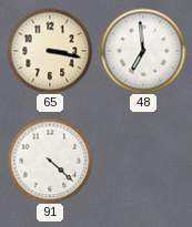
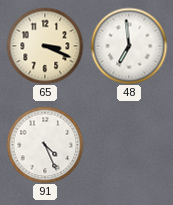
65: 3:17 -> 3:19 (45, 46)
91: 4:22 -> 4:26 (45, 145)
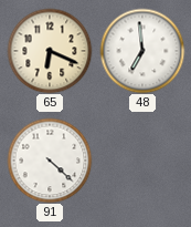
65: 3:19 -> 6:19 (50, 51)
91: 4:26 -> 4:22 (50, 161)
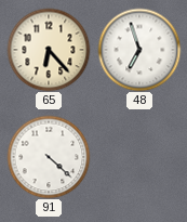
65: 6:19 -> 6:23 (49, 50)
48: 6:59 -> 6:57 (139, 50)
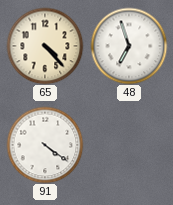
65: 6:23 -> 4:23 (45, 46)
91: 4:22 -> 4:21 (45, 145)
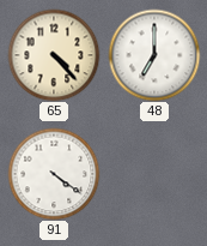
48: 6:57 -> 7:00 (154, 55)
